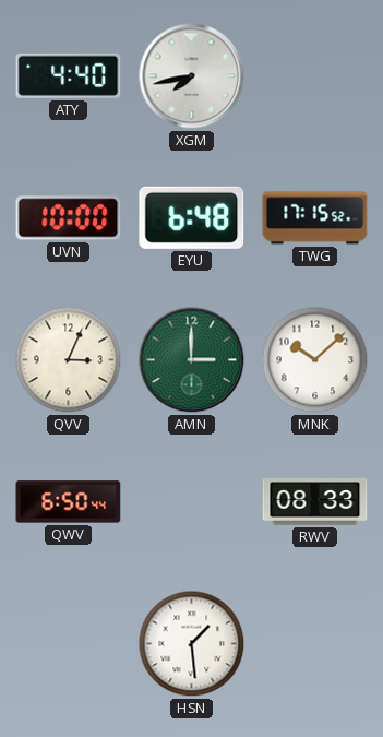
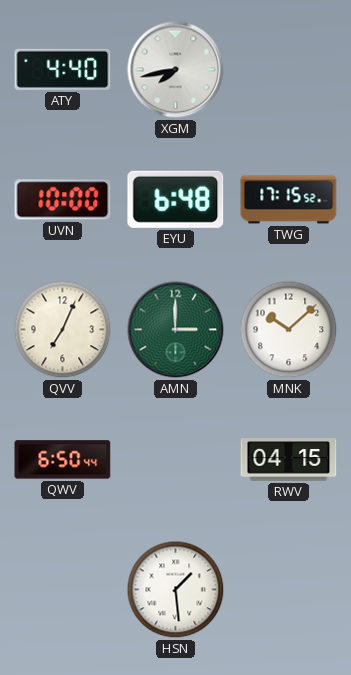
QVV: 3:04 -> 7:04 (63, 330)
RWV: 08:33 -> 04:15 (289, 460)
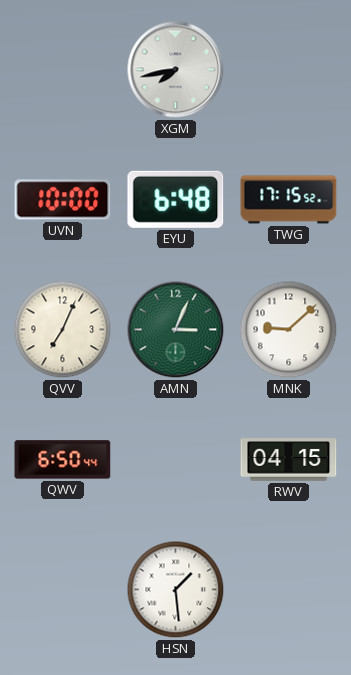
ATY: 4:40 -> none (63, 69)
AMN: 3:00 -> 3:04 (176, 330)
MNK: 10:08 -> 9:08 (289, 330)
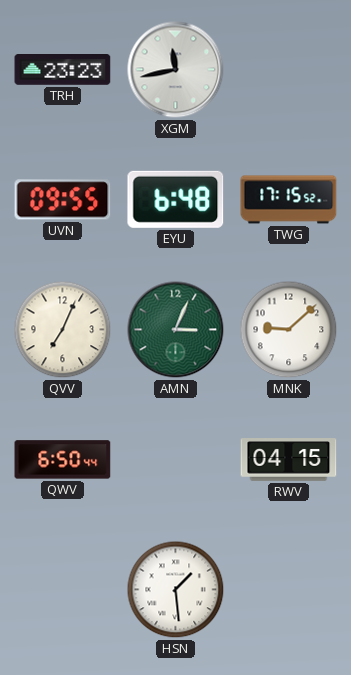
TRH: none -> 23:23 (63, 70)
XGM: 7:43 -> 11:43 (176, 70)
UVN: 10:00 -> 09:55 (63, 200)
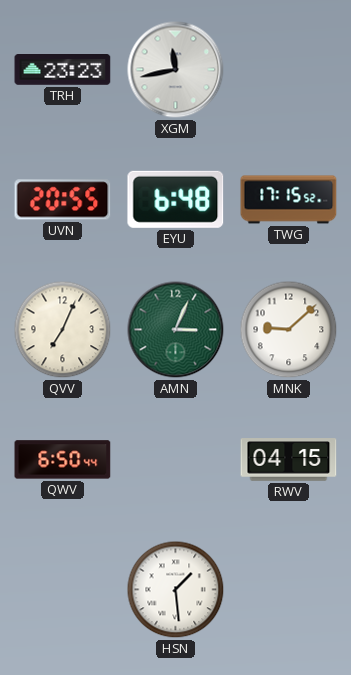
UVN: 09:55 -> 20:55 (63, 200)
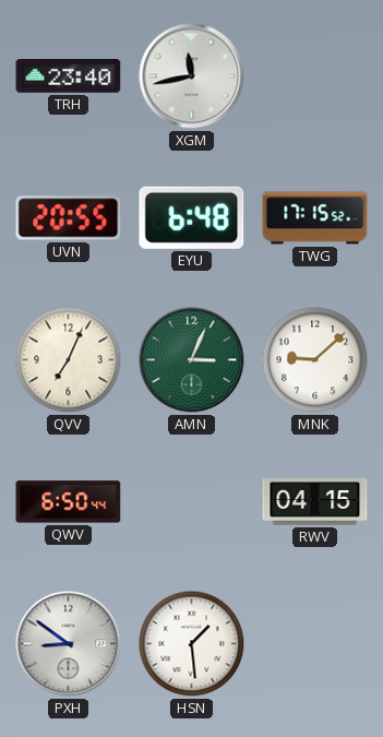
TRH: 23:23 -> 23:40 (69, 76)
PXH: none -> 8:51 (69, 644)
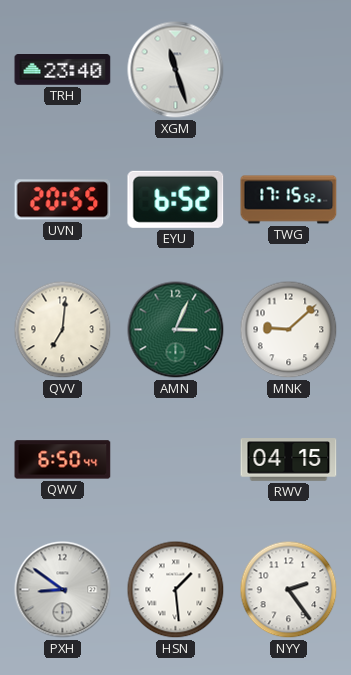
XGM: 11:43 -> 11:27 (176, 70)
EYU: 6:48 -> 6:52 (176, 199)
QVV: 7:04 -> 7:01 (63, 330)
NYY: none -> 2:24 (289, 590)
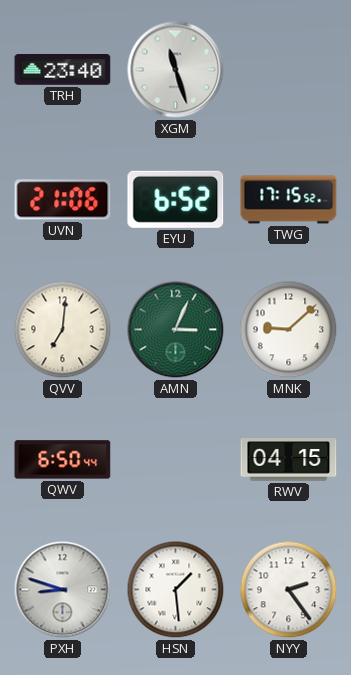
UVN: 20:55 -> 21:06 (63, 200)
PXH: 8:51 -> 8:48 (63, 590)
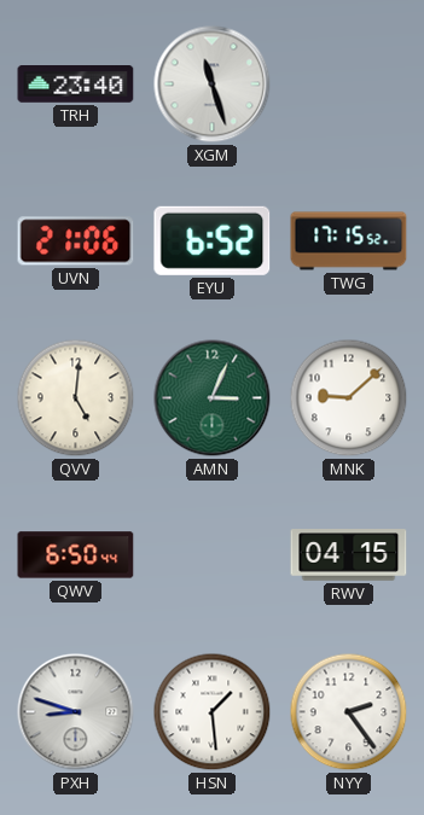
QVV: 7:01 -> 5:01 (76, 398)
